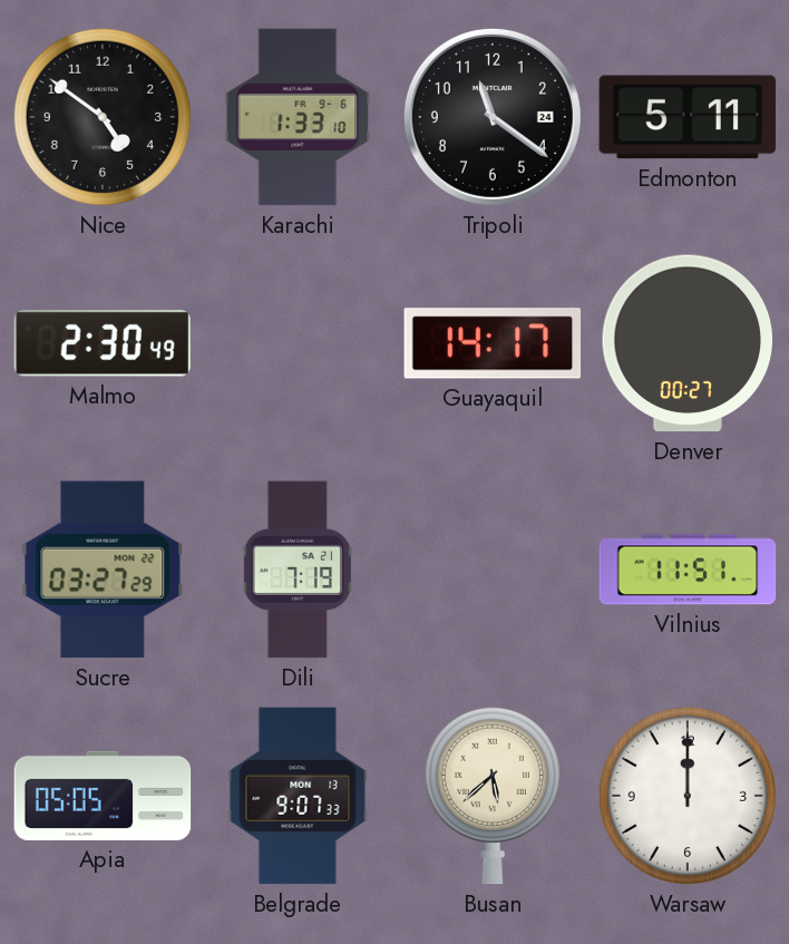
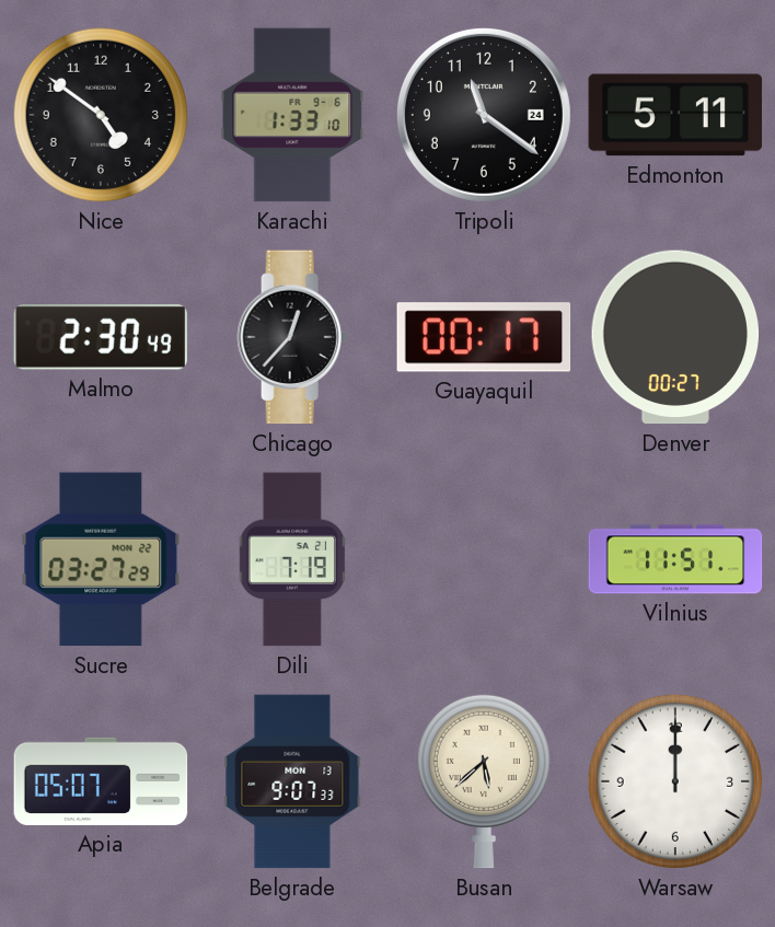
Chicago: none -> 12:37 (292, 337)
Guayaquil: 14:17 -> 00:17 (484, 337)
Apia: 05:05 -> 05:07 (101, 781)
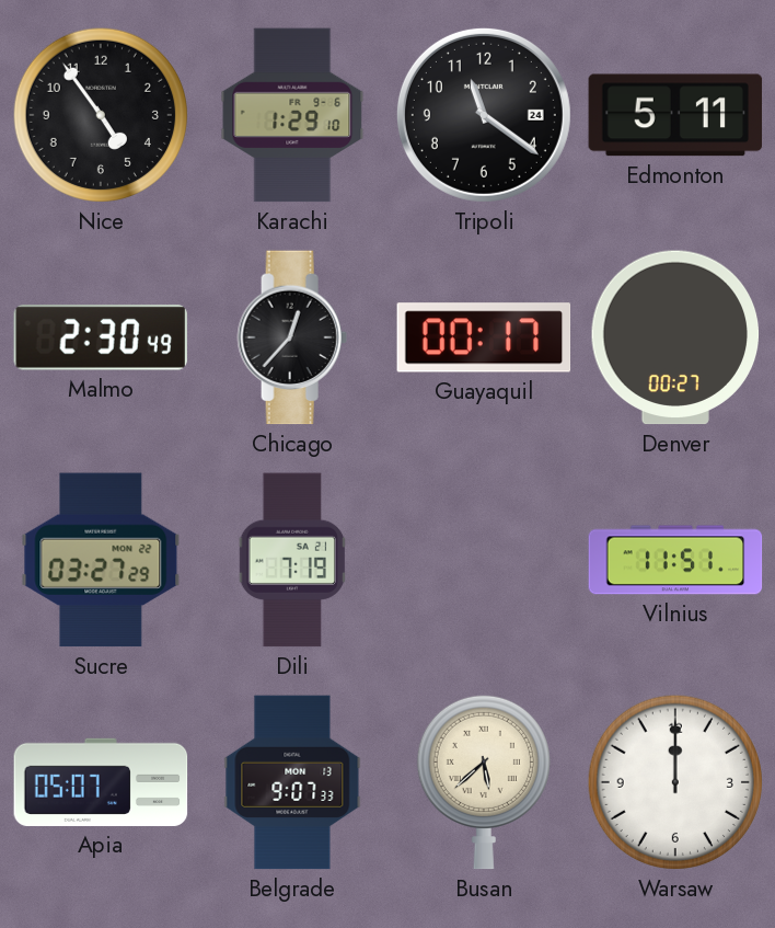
Nice: 4:51 -> 4:54 (101, 115)
Karachi: 1:33 -> 1:29 (292, 115)
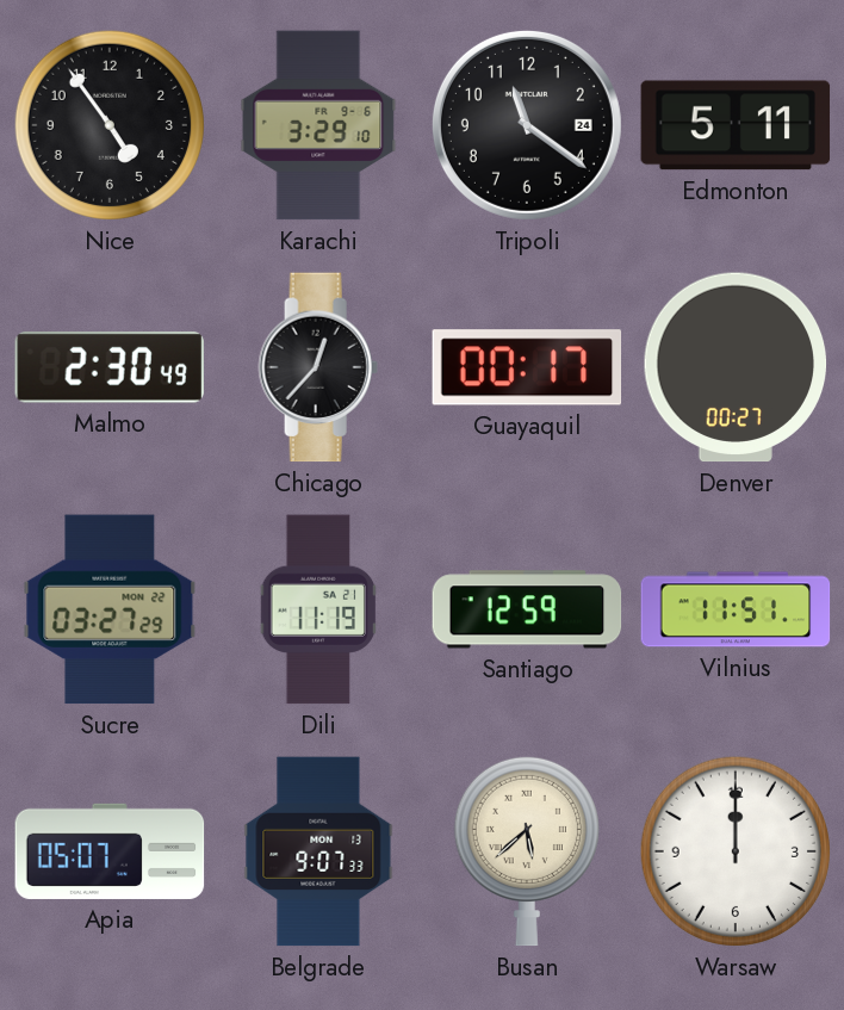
Karachi: 1:29 -> 3:29 (318, 125)
Dili: 7:19 -> 11:19 (317, 609)
Santiago: none -> 12:59 (527, 609)
